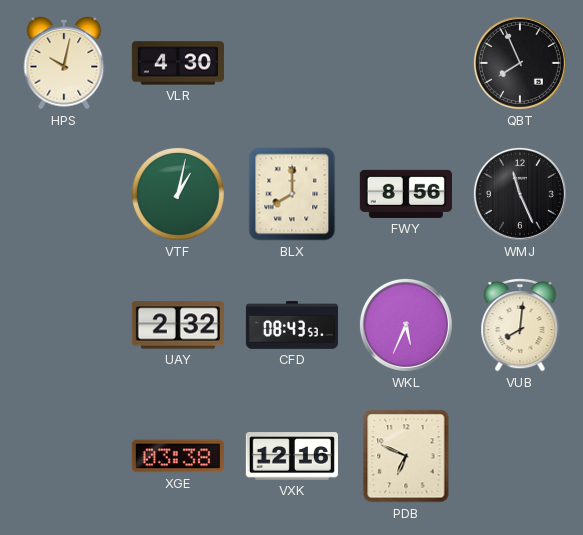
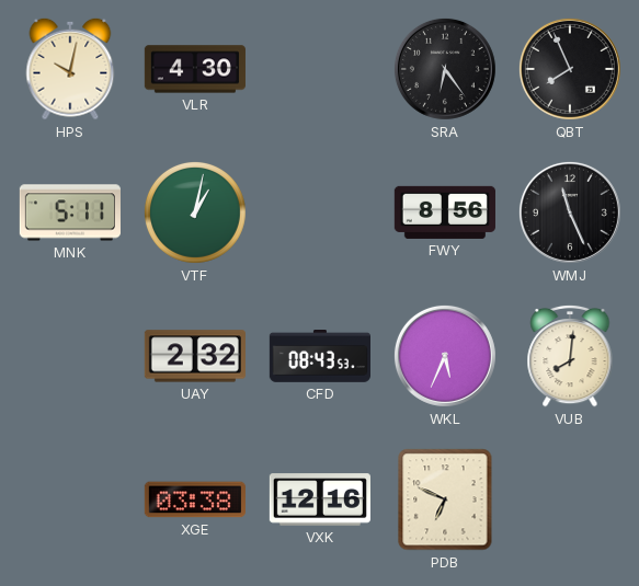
SRA: none -> 6:24 (445, 69)
MNK: none -> 5:11 (70, 212)
BLX: 8:00 -> none (292, 194)
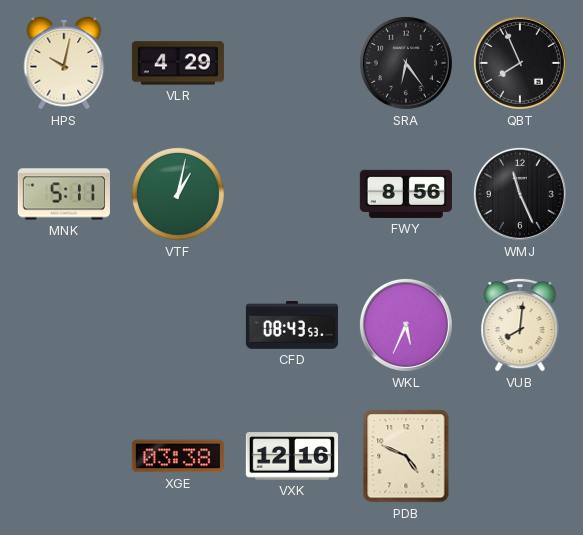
VLR: 4:30 -> 4:29 (178, 63)
UAY: 2:32 -> none (195, 356)
PDB: 6:49 -> 4:49 (406, 456)
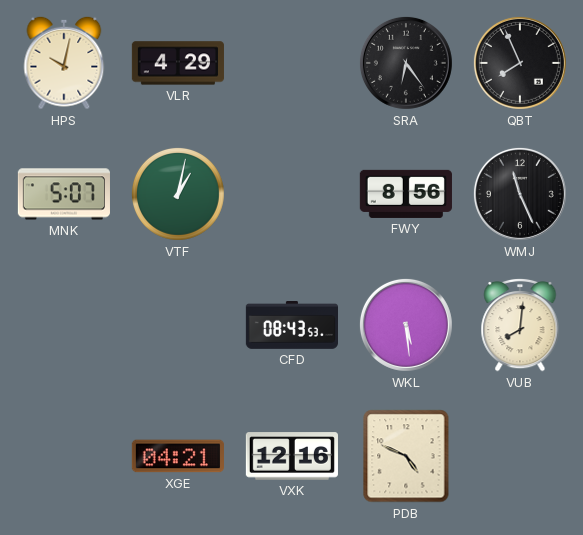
MNK: 5:11 -> 5:07 (64, 194)
WKL: 5:34 -> 5:29 (406, 325)
XGE: 03:38 -> 04:21 (178, 456)
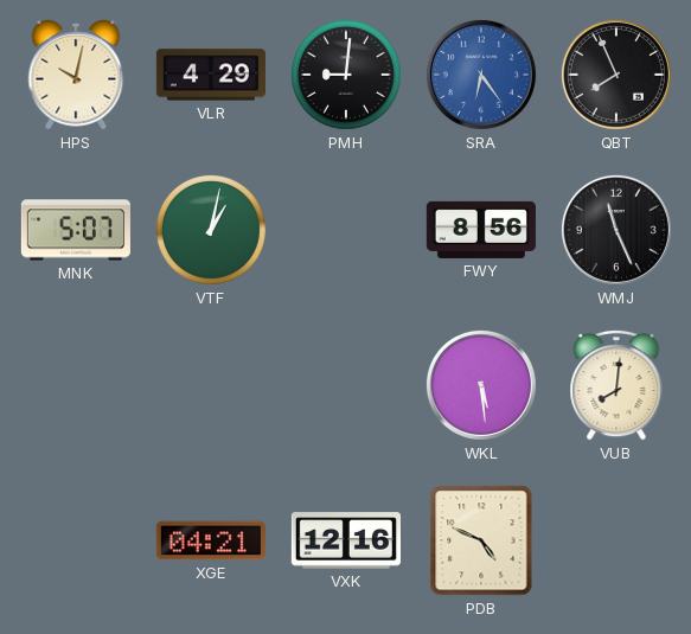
PMH: none -> 9:01 (346, 75)
SRA dial: black -> blue (481, 75)
CFD: 08:43 -> none (291, 326)
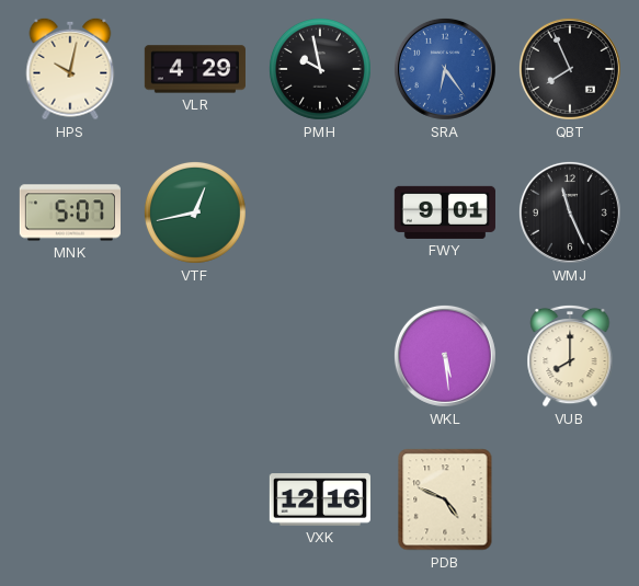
PMH: 9:01 -> 9:58 (320, 69)
VTF: 1:02 -> 12:43 (195, 212)
FWY: 8:56 -> 9:01 (445, 212)
VUB: 8:01 -> 8:00 (570, 356)
XGE: 04:21 -> none (211, 540)
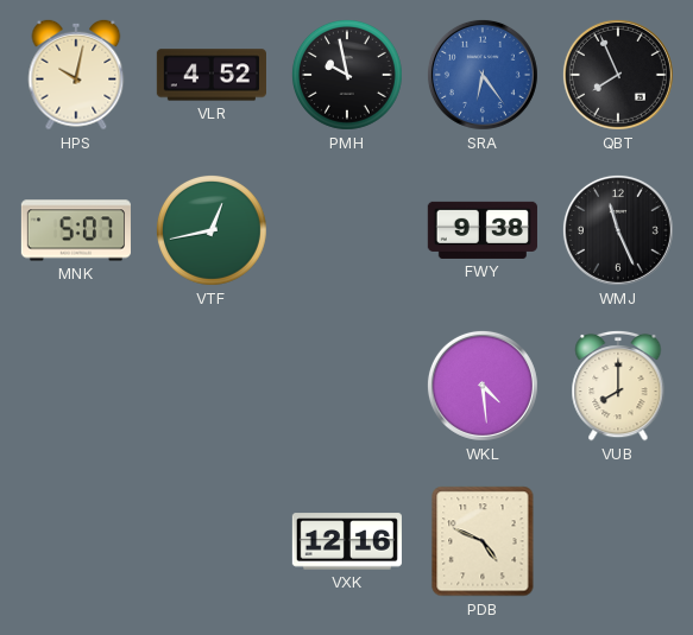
VLR: 4:29 -> 4:52 (212, 75)
FWY: 9:01 -> 9:38 (483, 230)
WKL: 5:29 -> 4:29 (483, 386)
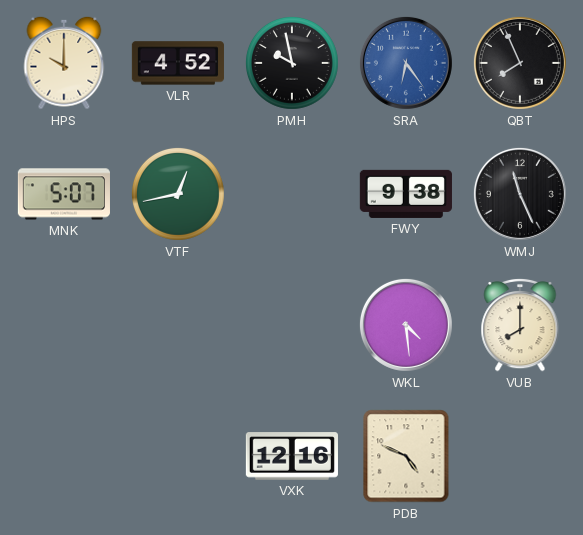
HPS: 10:02 -> 10:00 (64, 63)
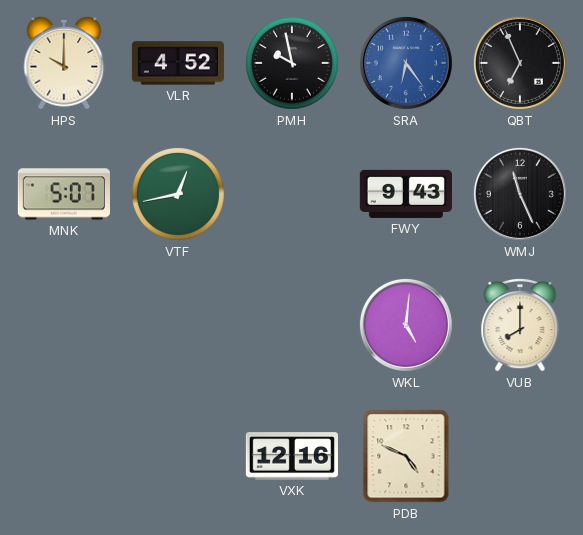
QBT: 7:56 -> 6:56 (520, 63)
FWY: 9:38 -> 9:43 (406, 194)
WKL: 4:29 -> 5:01 (406, 325)
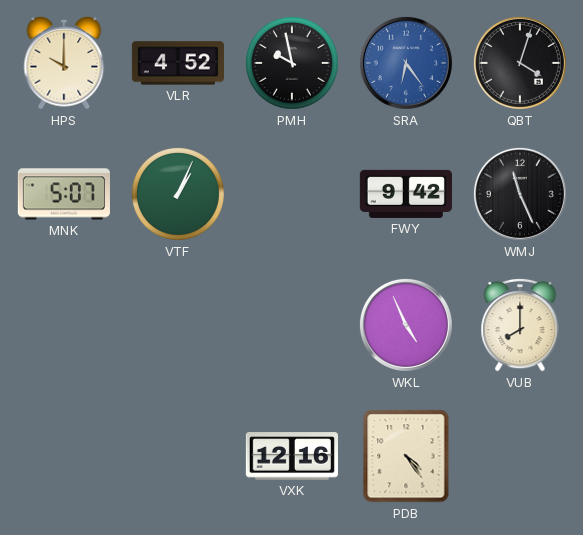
QBT: 6:56 -> 4:03 (520, 63)
VTF: 12:43 -> 1:04 (178, 194)
FWY: 9:43 -> 9:42 (406, 194)
WKL: 5:01 -> 4:56 (406, 325)
PDB: 4:49 -> 4:24 (406, 456)
